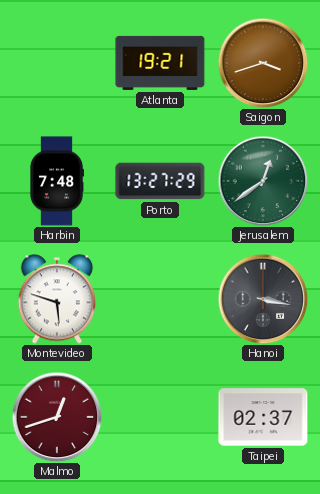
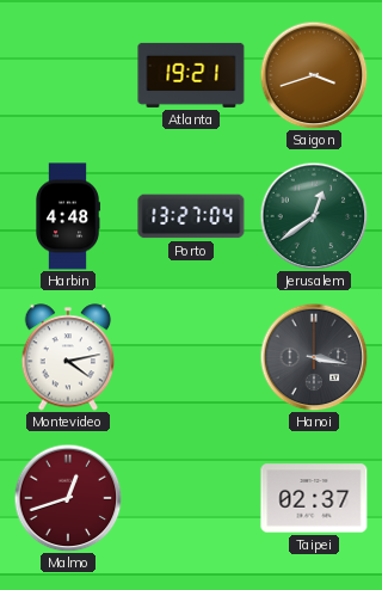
Harbin: 7:48 -> 4:48 (68, 216)
Porto: 13:27:29 -> 13:27:04 (191, 216)
Montevideo: 5:48 -> 4:13 (68, 357)
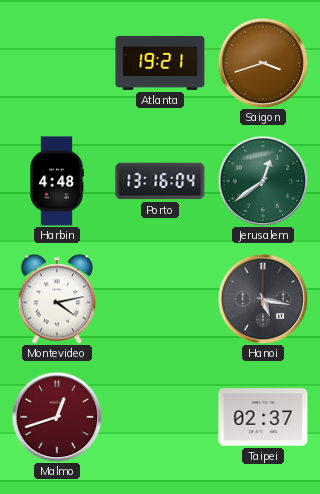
Porto: 13:27 -> 13:16 (160, 181)
Hanoi: 3:17 -> 5:17 (263, 299)
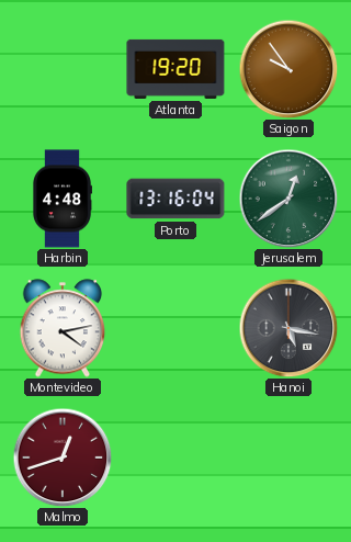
Atlanta: 19:21 -> 19:20 (175, 69)
Saigon: 3:42 -> 9:54 (288, 69)
Taipei: 02:37 -> none (263, 417)
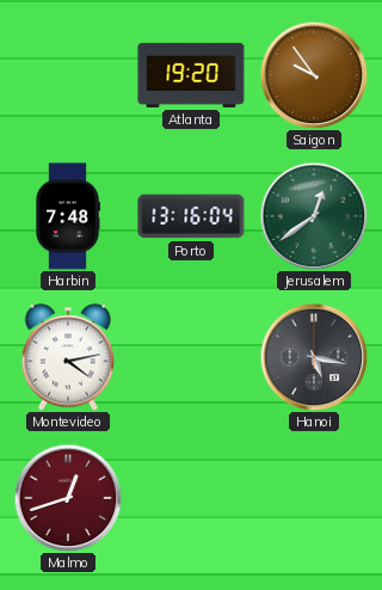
Harbin: 4:48 -> 7:48 (68, 216)
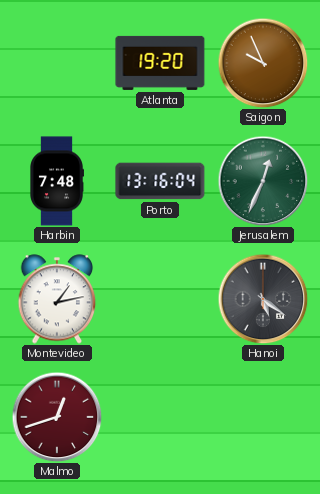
Saigon: 9:54 -> 9:56 (263, 63)
Jerusalem: 12:39 -> 12:34 (263, 181)
Montevideo: 4:13 -> 1:13 (57, 299)
Hanoi: 5:17 -> 5:21 (263, 299)
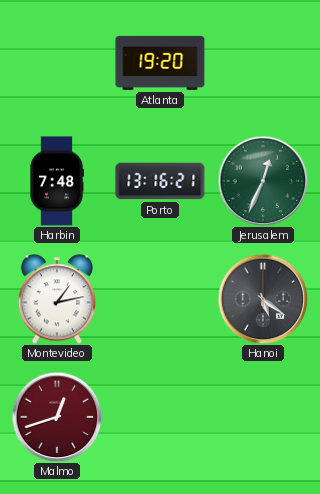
Saigon: 9:56 -> none (263, 63)
Porto: 13:16:04 -> 13:16:21 (160, 181)
